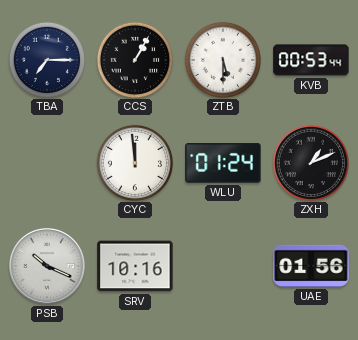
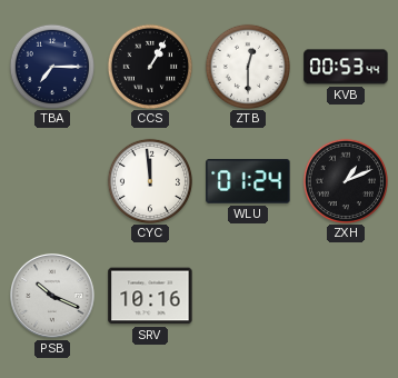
ZTB: 5:30 -> 12:30 (247, 66)
UAE: 01:56 -> none (311, 266)
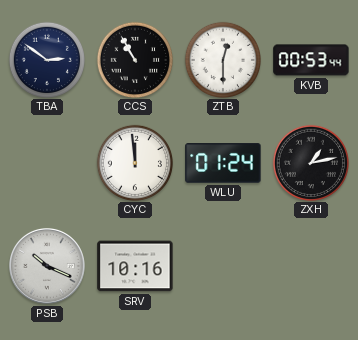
TBA: 7:15 -> 2:51 (46, 59)
CCS: 1:05 -> 10:55 (134, 59)
ZXH: 1:11 -> 1:13 (310, 162)
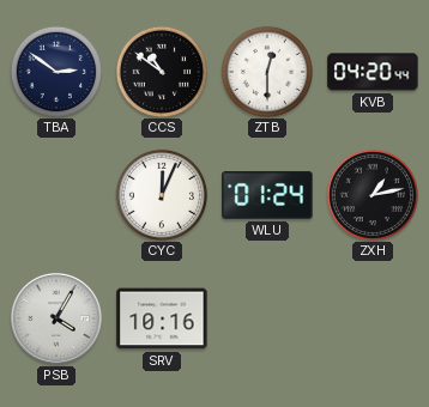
CCS: 10:55 -> 10:51 (161, 71)
KVB: 00:53 -> 04:20 (373, 72)
CYC: 11:59 -> 12:04 (161, 194)
PSB: 10:19 -> 4:05 (58, 320)
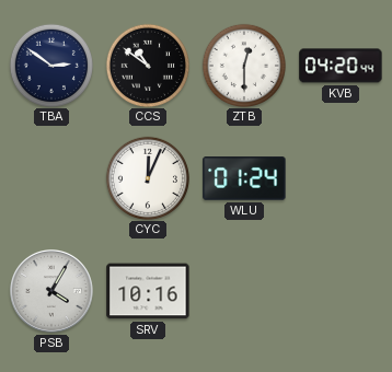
ZXH: 1:13 -> none (371, 194)
